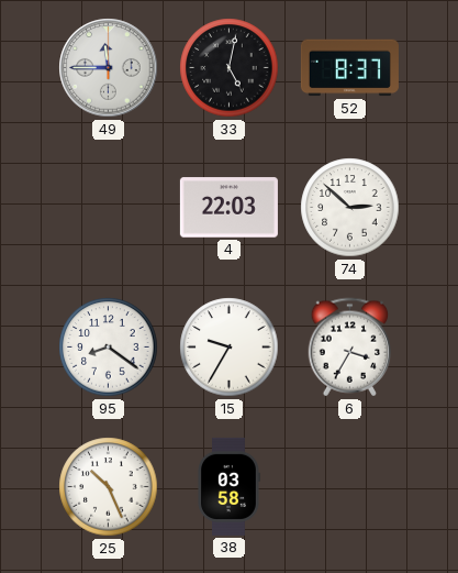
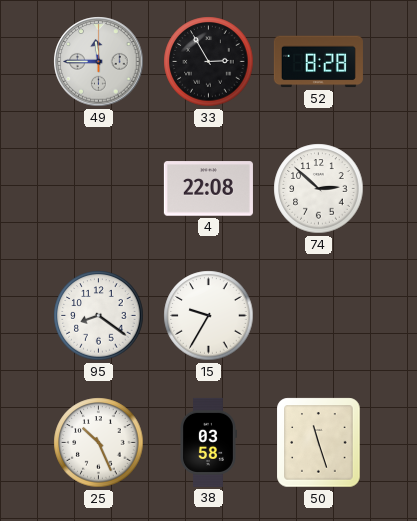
33: 5:02 -> 2:55 (209, 62)
52: 8:37 -> 8:28 (318, 62)
4: 22:03 -> 22:08 (208, 189)
6: 3:35 -> none (350, 348)
50: none -> 11:27 (319, 443)
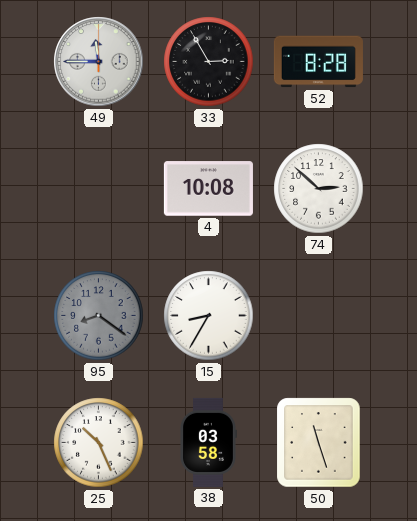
4: 22:08 -> 10:08 (208, 189)
95 dial: white -> grey (99, 316)
15: 9:35 -> 8:35 (209, 316)
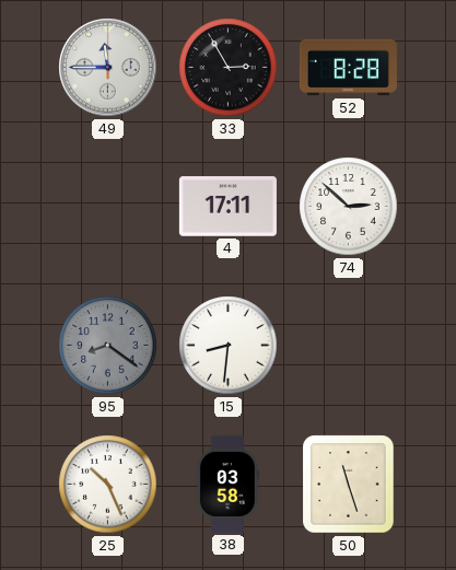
4: 10:08 -> 17:11 (227, 207)
15: 8:35 -> 8:31 (229, 346)
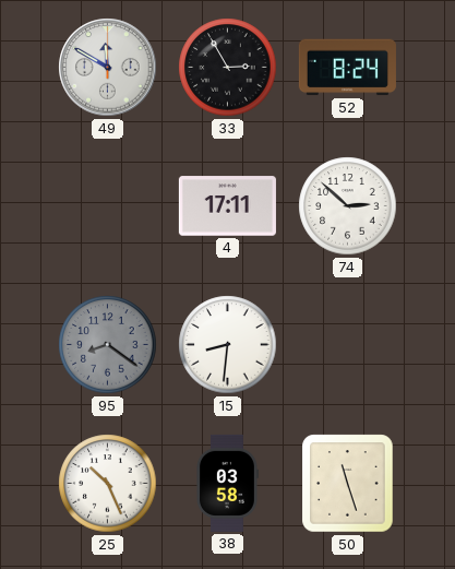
49: 11:45 -> 11:50 (108, 68)
52: 8:28 -> 8:24 (347, 68)
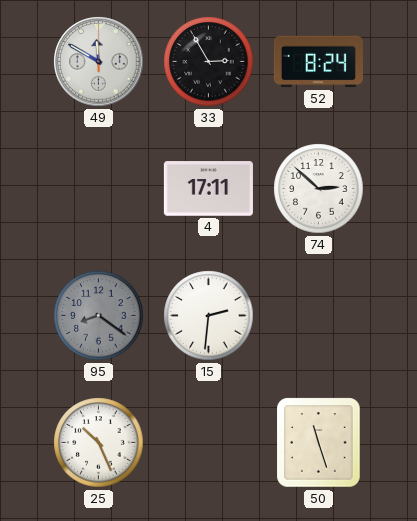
15: 8:31 -> 2:31 (209, 316)
38: 03:58 -> none (228, 483)
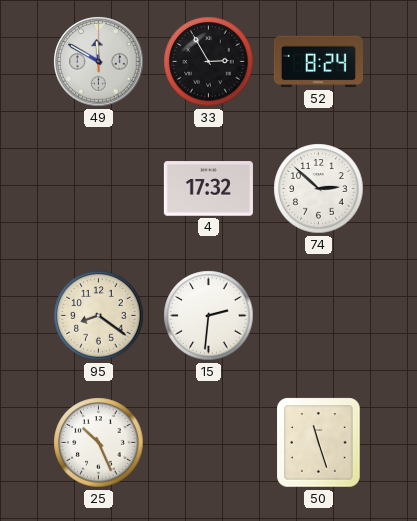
4: 17:11 -> 17:32 (208, 189)
95 dial: grey -> cream (99, 316)
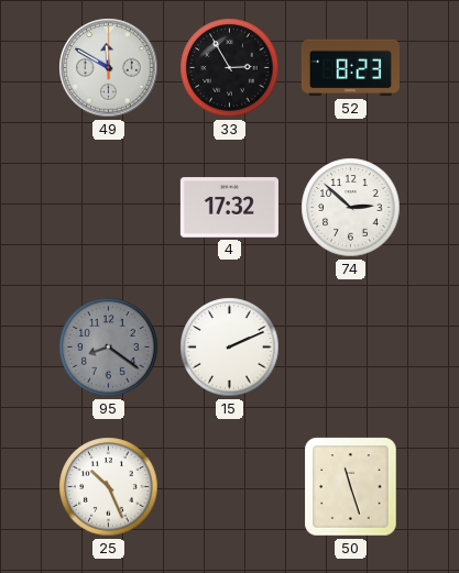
52: 8:24 -> 8:23 (350, 68)
95 dial: cream -> grey (109, 348)
15: 2:31 -> 2:11 (230, 348)
